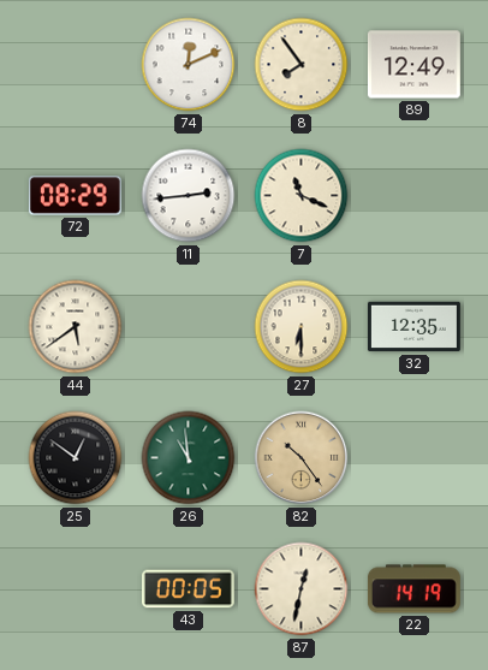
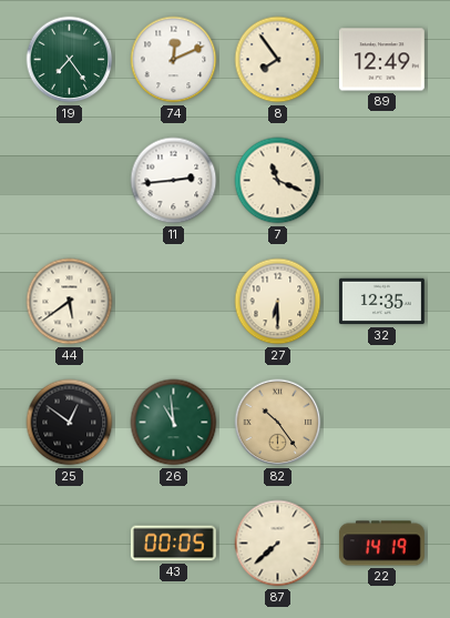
19: none -> 7:24 (70, 60)
72: 08:29 -> none (75, 196)
87: 12:32 -> 7:38 (278, 544)
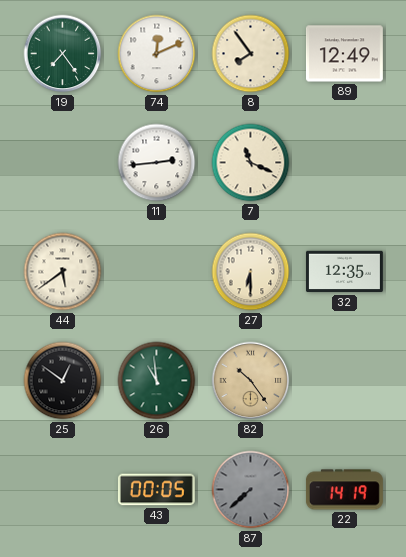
87 dial: cream -> grey (251, 490)
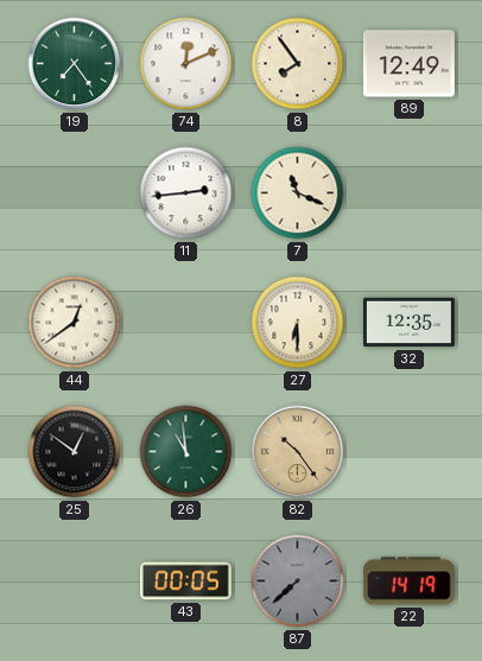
44: 5:39 -> 12:39 (75, 323)
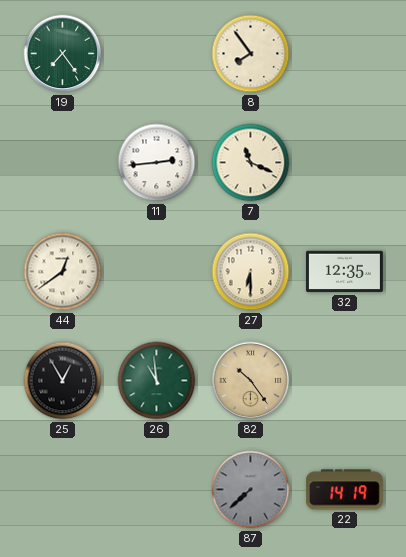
74: 12:11 -> none (186, 64)
89: 12:49 -> none (408, 64)
25: 12:51 -> 12:55 (63, 381)
43: 00:05 -> none (185, 581)
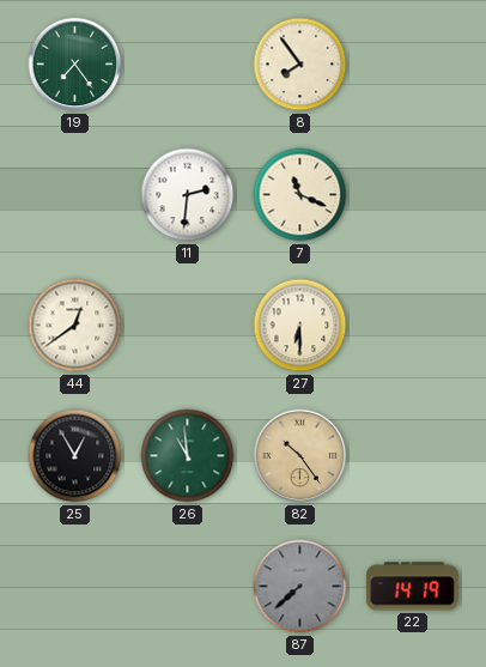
11: 2:44 -> 2:31 (188, 195)
32: 12:35 -> none (344, 272)
